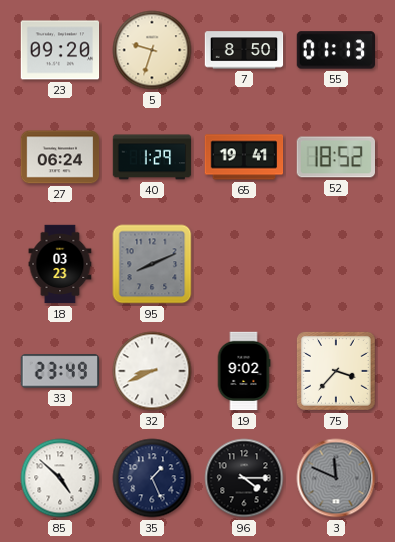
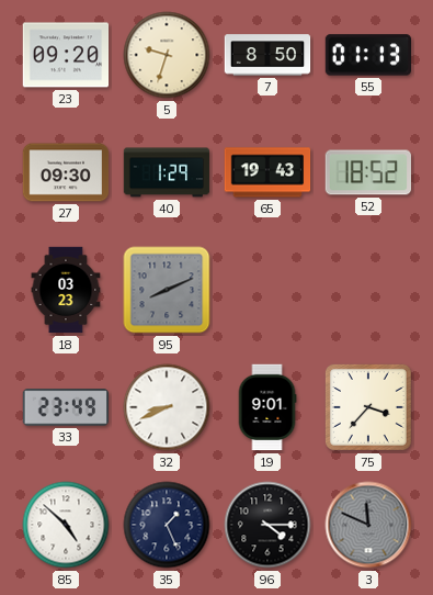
27: 06:24 -> 09:30 (66, 172)
65: 19:41 -> 19:43 (267, 172)
19: 9:02 -> 9:01 (267, 407)
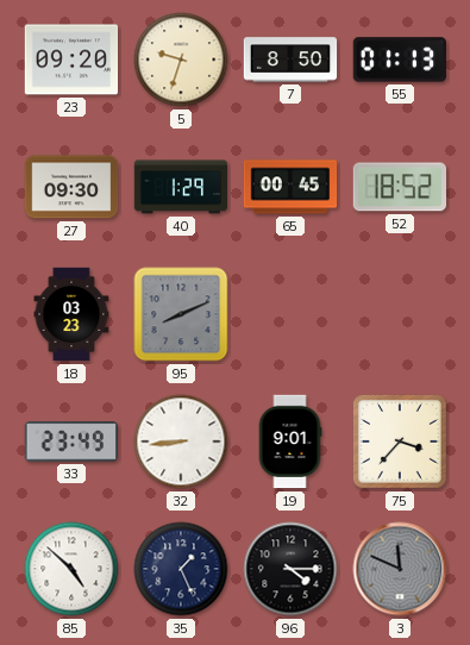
65: 19:43 -> 00:45 (290, 187)
32: 8:41 -> 8:44 (181, 442)
